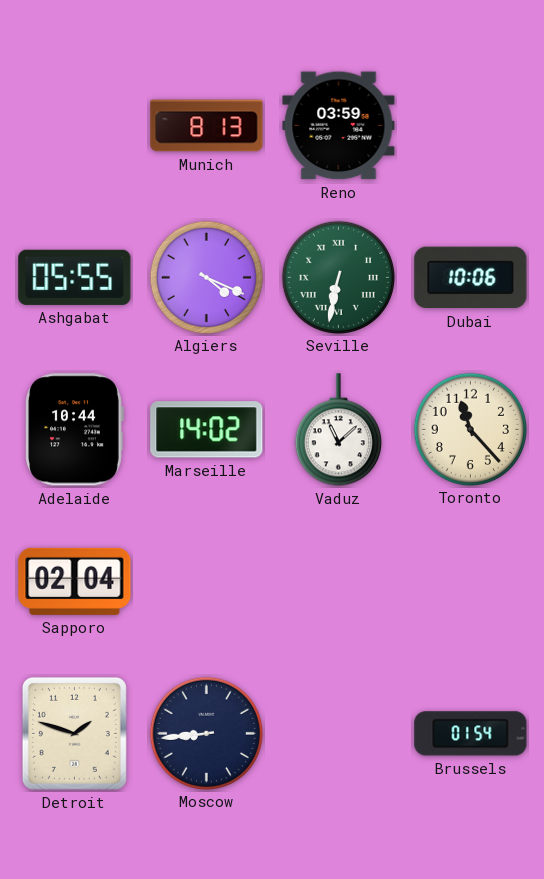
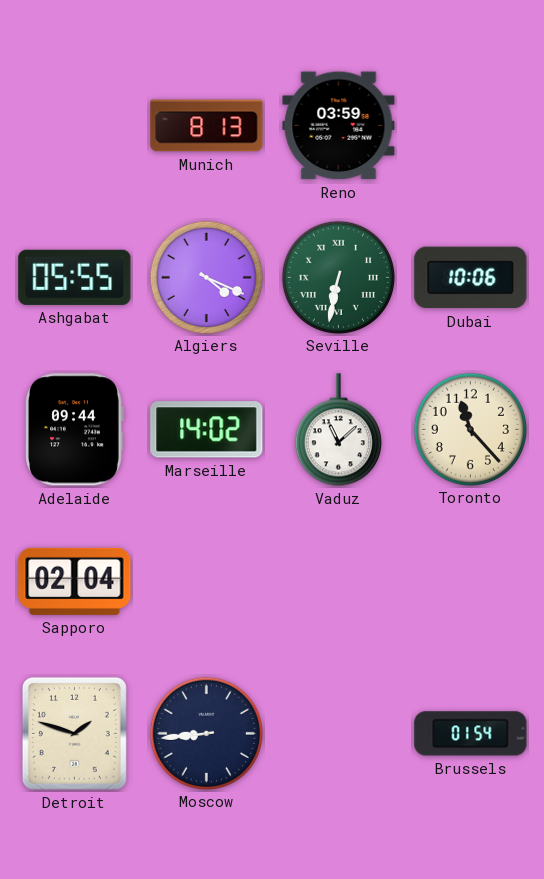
Adelaide: 10:44 -> 09:44 (74, 430)
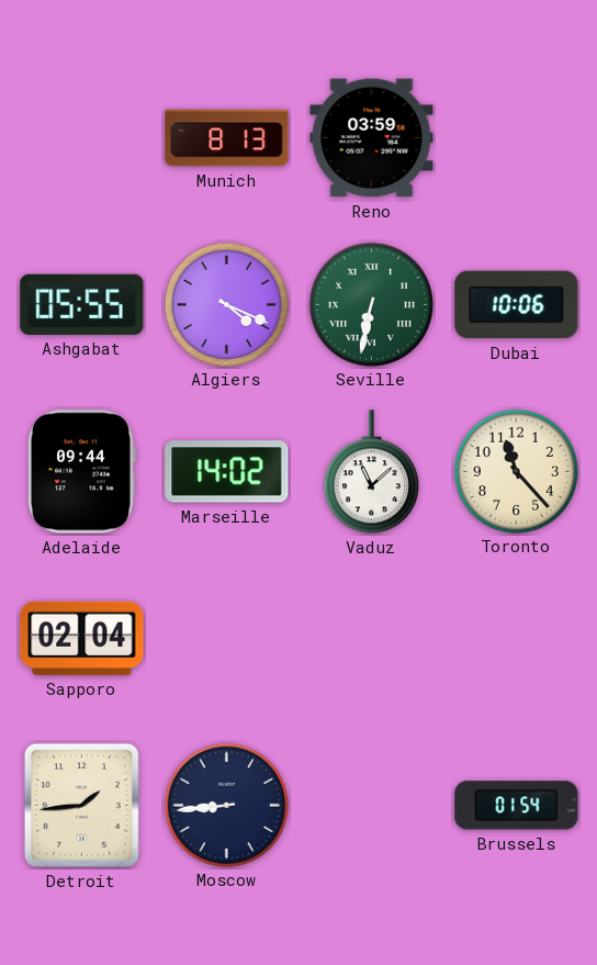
Detroit: 1:48 -> 1:44 (81, 805)
